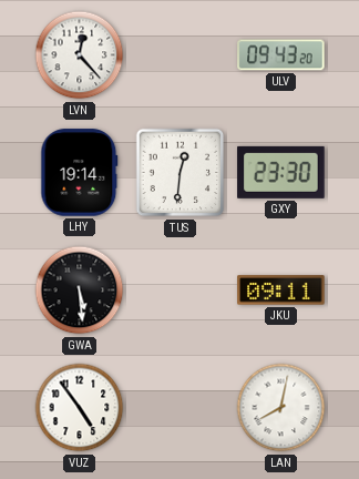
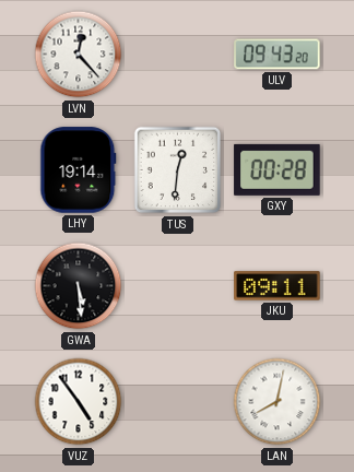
GXY: 23:30 -> 00:28 (278, 169)
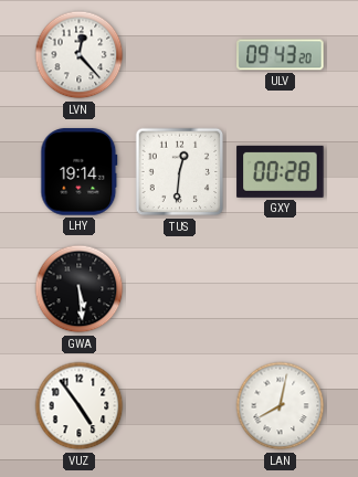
JKU: 09:11 -> none (278, 286)
